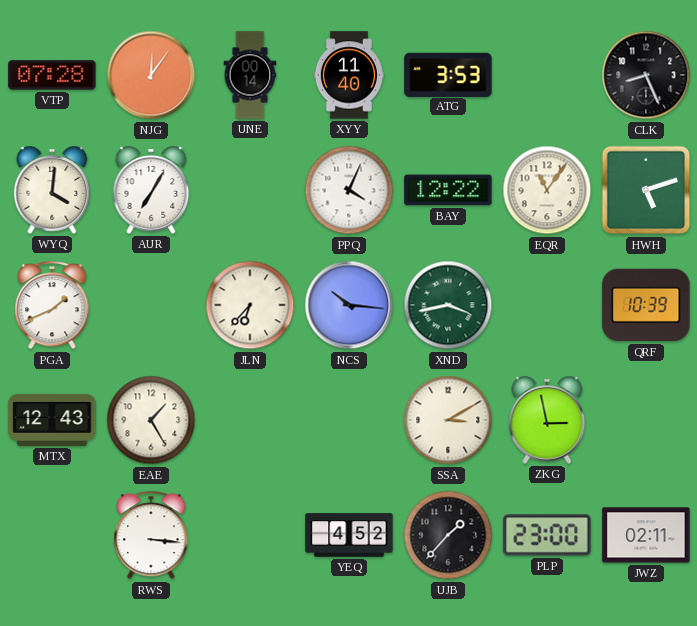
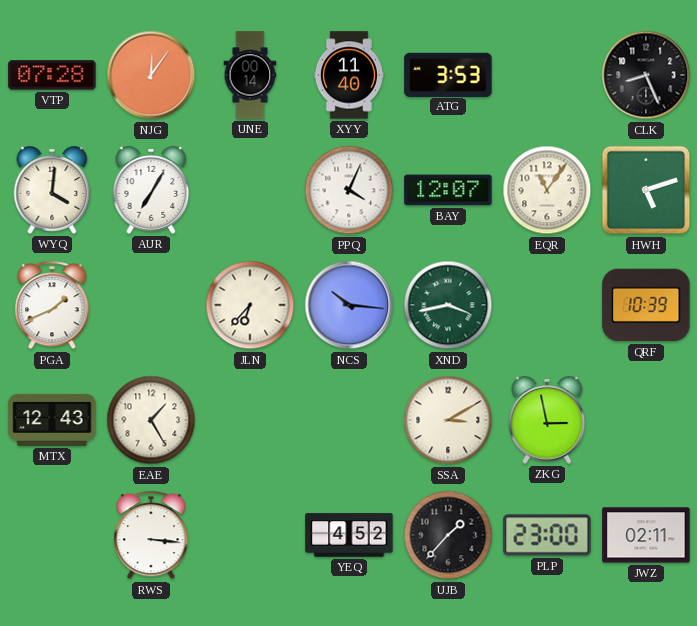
BAY: 12:22 -> 12:07 (448, 190)
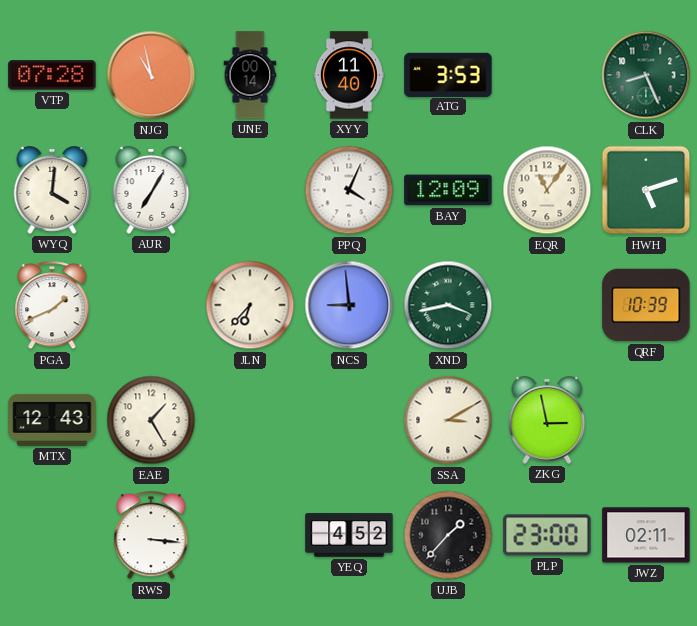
NJG: 12:06 -> 10:58 (151, 75)
CLK dial: black -> green (646, 75)
BAY: 12:07 -> 12:09 (448, 190)
NCS: 10:16 -> 8:59 (349, 305)
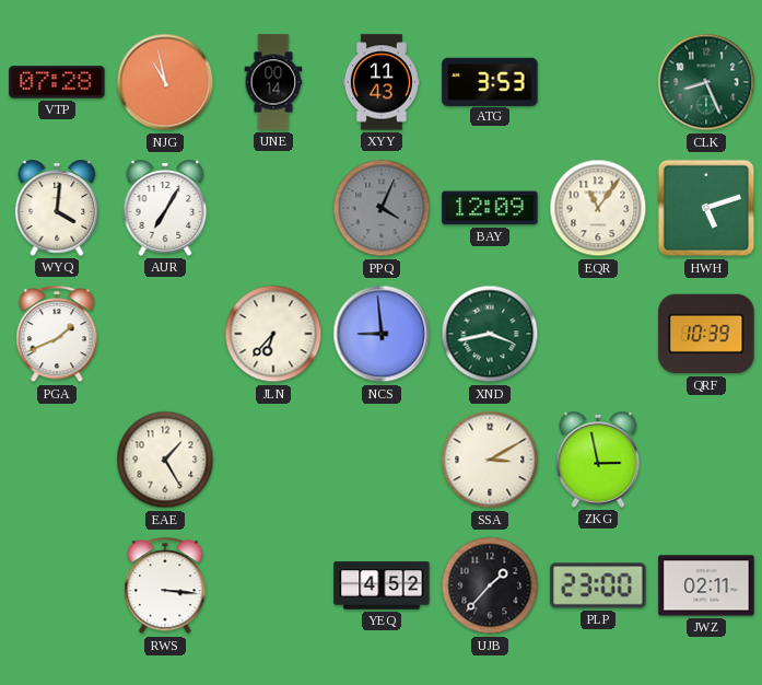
XYY: 11:40 -> 11:43 (382, 82)
PPQ dial: white -> grey (382, 208)
MTX: 12:43 -> none (52, 420)
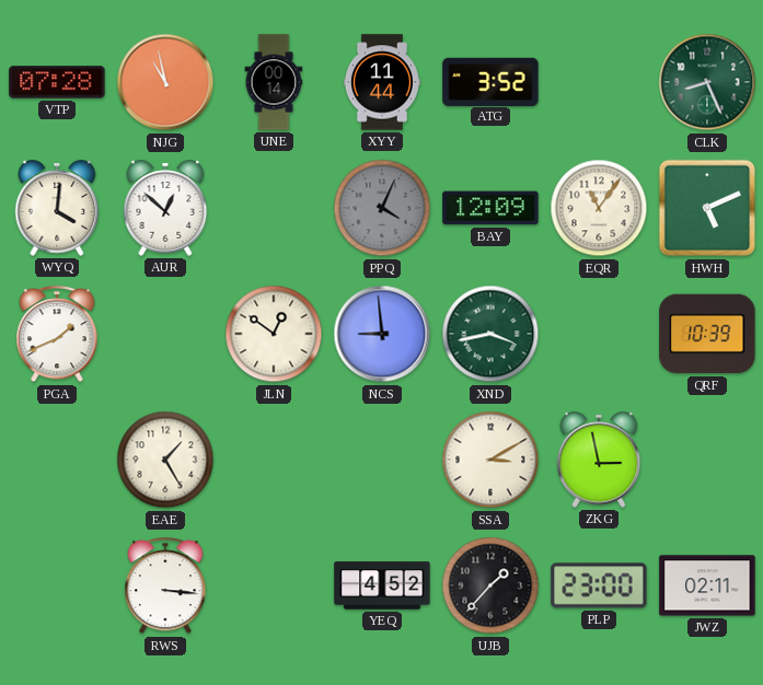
XYY: 11:43 -> 11:44 (382, 82)
ATG: 3:53 -> 3:52 (490, 81)
AUR: 7:05 -> 12:52 (165, 208)
HWH: 5:12 -> 5:11 (707, 208)
JLN: 6:37 -> 12:51 (274, 334)
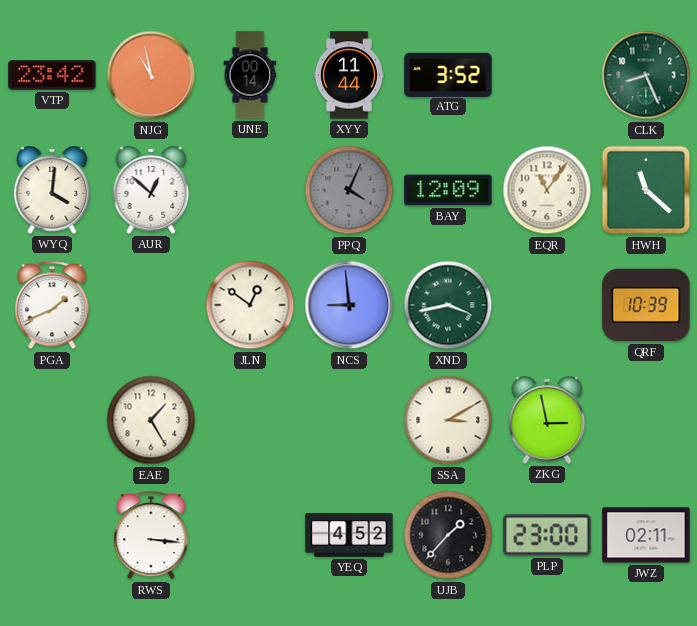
VTP: 07:28 -> 23:42 (52, 75)
HWH: 5:11 -> 11:22 (646, 190)
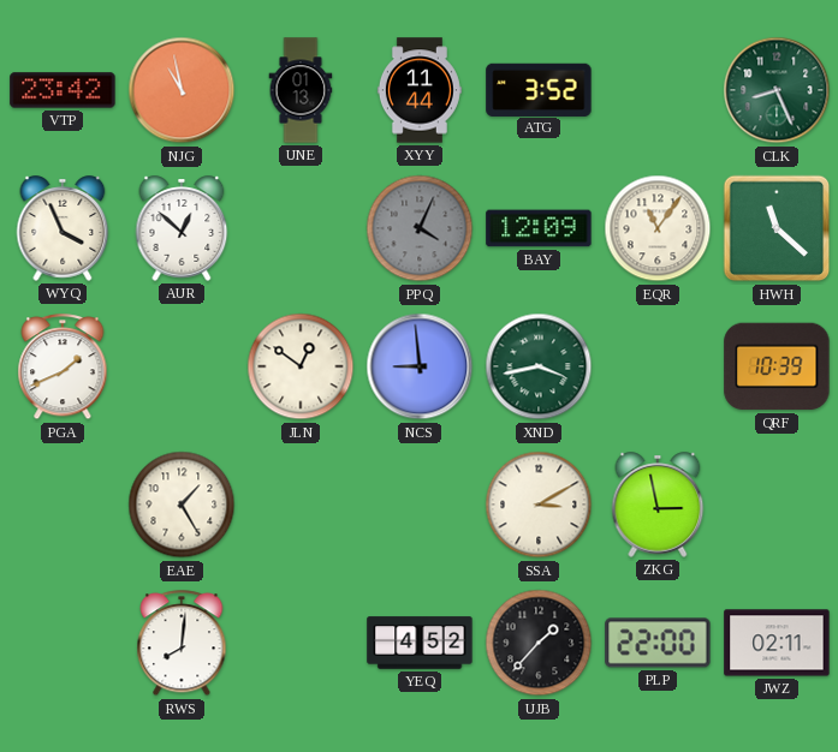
UNE: 00:14 -> 01:13 (301, 90)
WYQ: 4:01 -> 3:56 (63, 228)
RWS: 3:16 -> 8:01 (182, 644)
PLP: 23:00 -> 22:00 (658, 643)
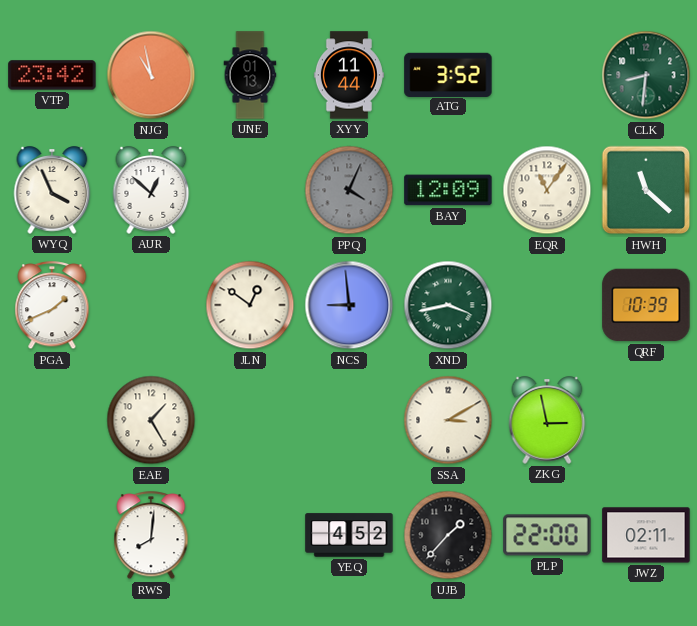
CLK: 8:26 -> 8:31 (646, 75)
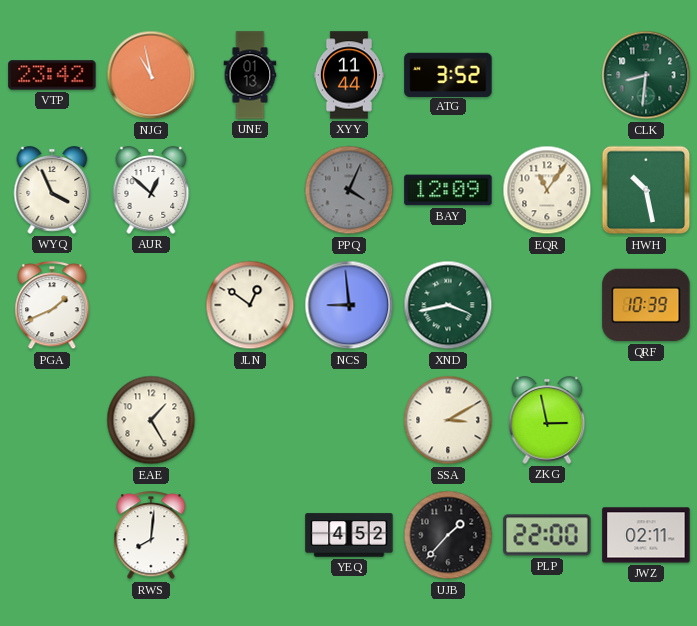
HWH: 11:22 -> 10:28 (646, 190)
